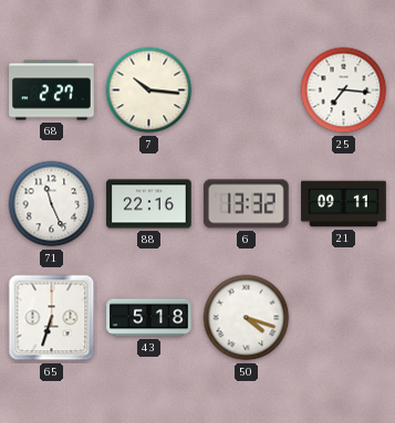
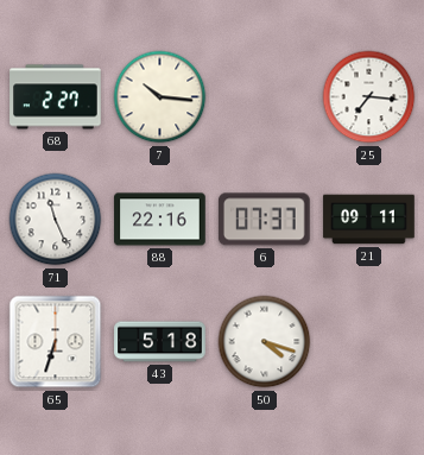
6: 13:32 -> 07:37 (265, 220)
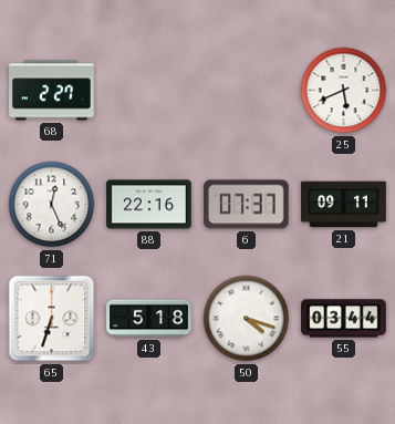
7: 10:16 -> none (160, 97)
25: 7:16 -> 5:41 (344, 91)
71: 11:26 -> 12:26 (52, 205)
55: none -> 03:44 (344, 319)
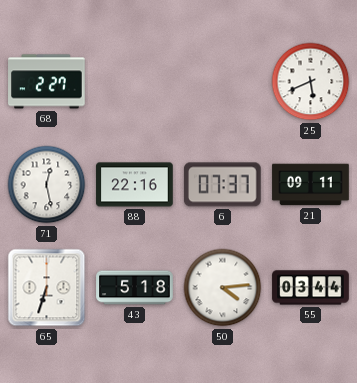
71: 12:26 -> 12:28 (47, 185)
50: 4:18 -> 4:14 (223, 288)
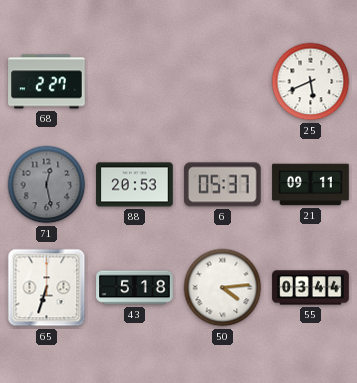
71 dial: white -> grey (47, 185)
88: 22:16 -> 20:53 (135, 185)
6: 07:37 -> 05:37 (223, 185)
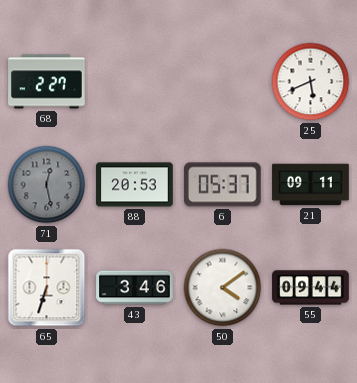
43: 5:18 -> 3:46 (135, 288)
50: 4:14 -> 4:09 (223, 288)
55: 03:44 -> 09:44 (311, 288)
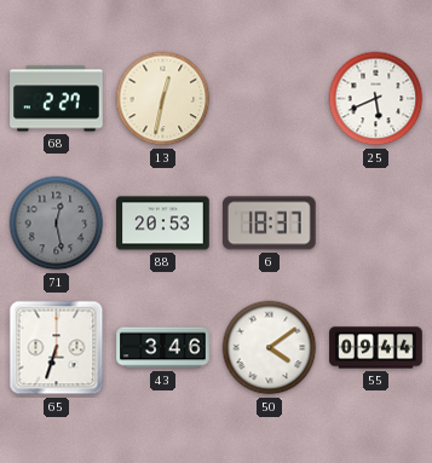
13: none -> 12:32 (163, 99)
6: 05:37 -> 18:37 (270, 224)
21: 09:11 -> none (311, 185)
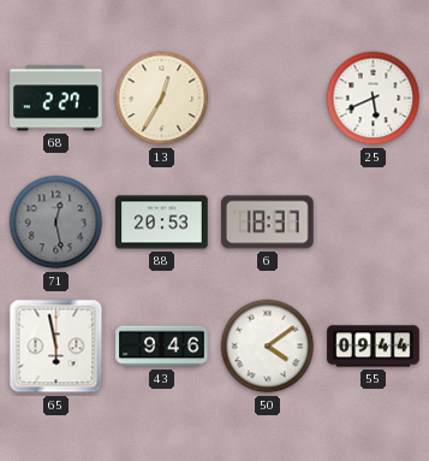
13: 12:32 -> 12:35 (162, 99)
65: 6:33 -> 5:58 (56, 347)
43: 3:46 -> 9:46 (162, 347)
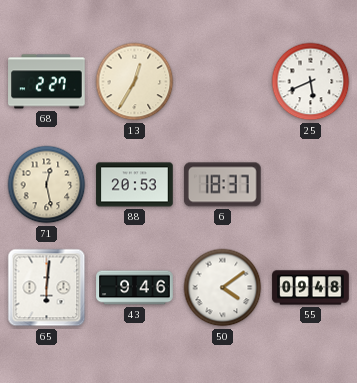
71 dial: grey -> cream (47, 185)
65: 5:58 -> 6:01 (47, 288)
55: 09:44 -> 09:48 (311, 288)
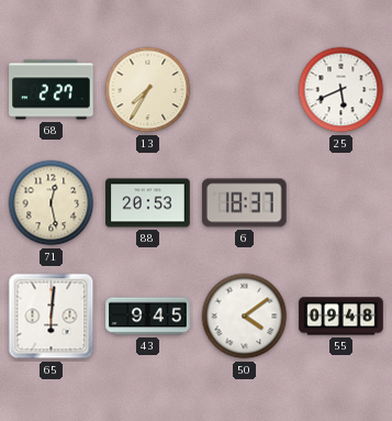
13: 12:35 -> 7:35 (148, 90)
43: 9:46 -> 9:45 (148, 317)
